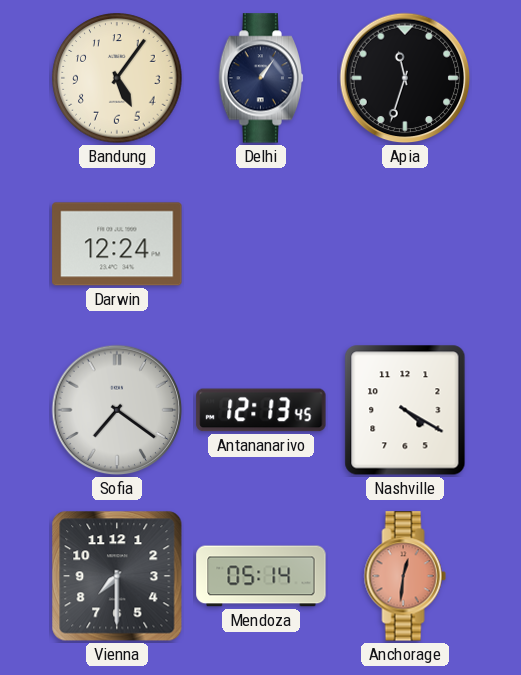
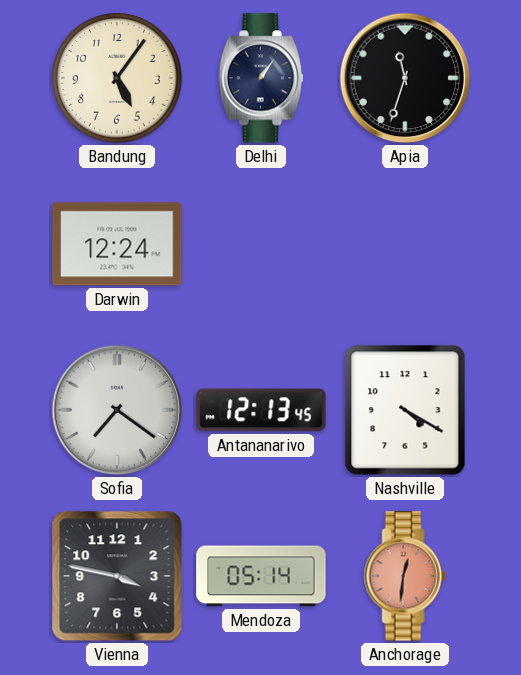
Vienna: 7:30 -> 3:47 (117, 576)
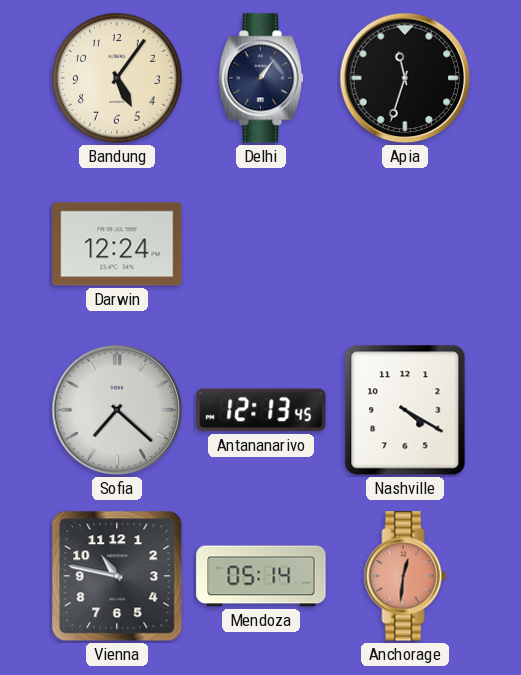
Sofia: 7:21 -> 7:22 (117, 410)
Vienna: 3:47 -> 10:47 (117, 576)
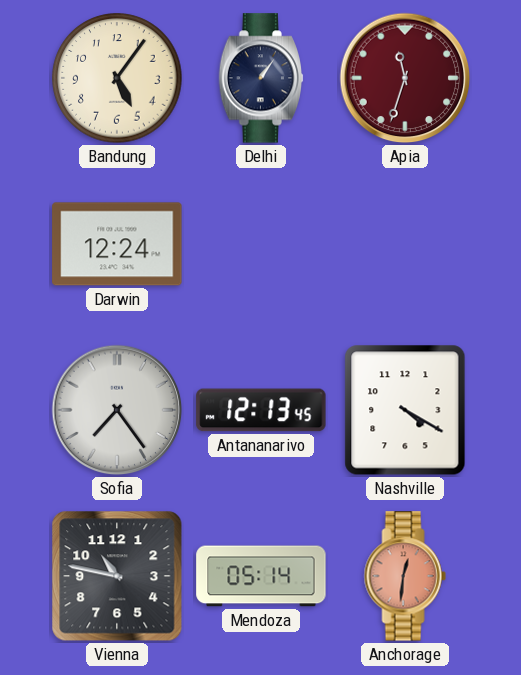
Apia dial: black -> burgundy (405, 78)
Sofia: 7:22 -> 7:24 (117, 410)
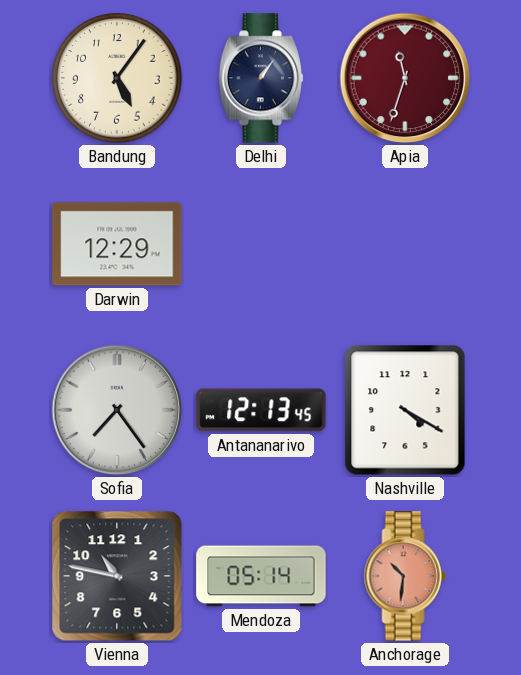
Darwin: 12:24 -> 12:29 (117, 244)
Anchorage: 12:31 -> 10:31 (405, 576)
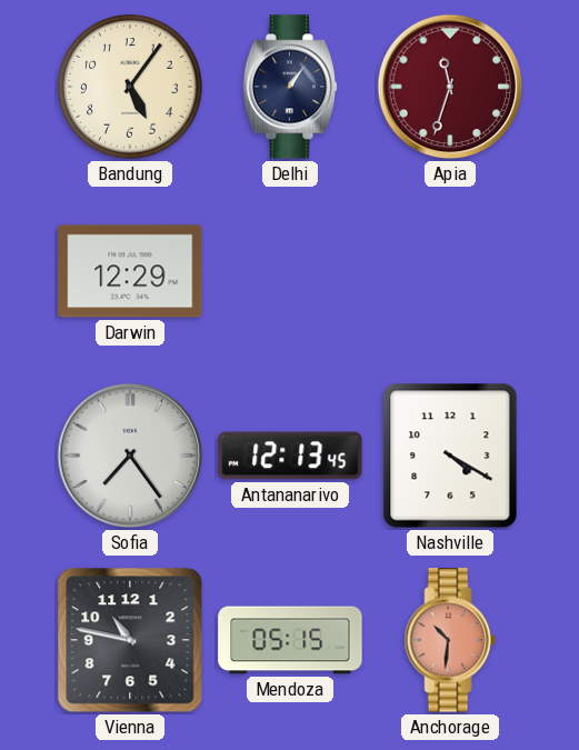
Mendoza: 05:14 -> 05:15 (290, 640)
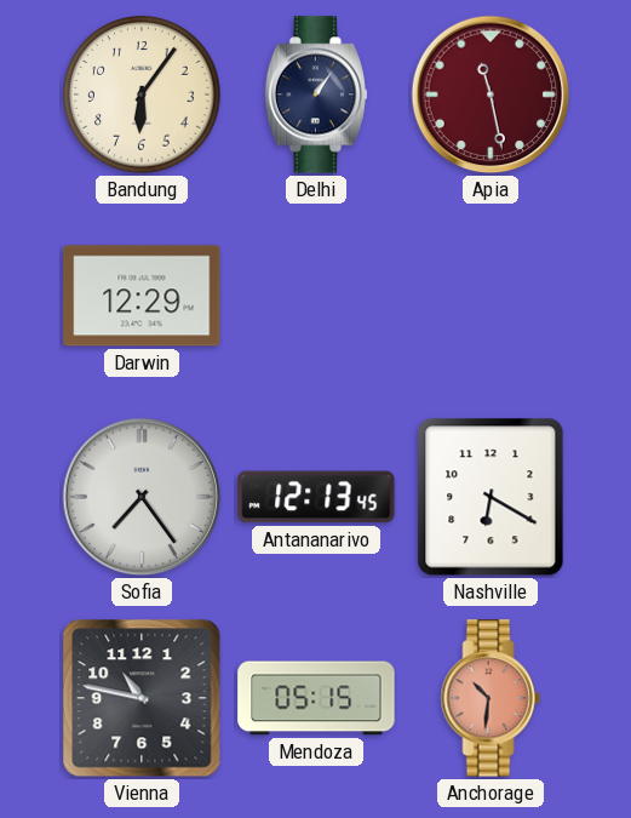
Bandung: 5:06 -> 6:06 (142, 95)
Apia: 11:33 -> 11:28 (491, 95)
Nashville: 4:20 -> 6:20 (491, 497)
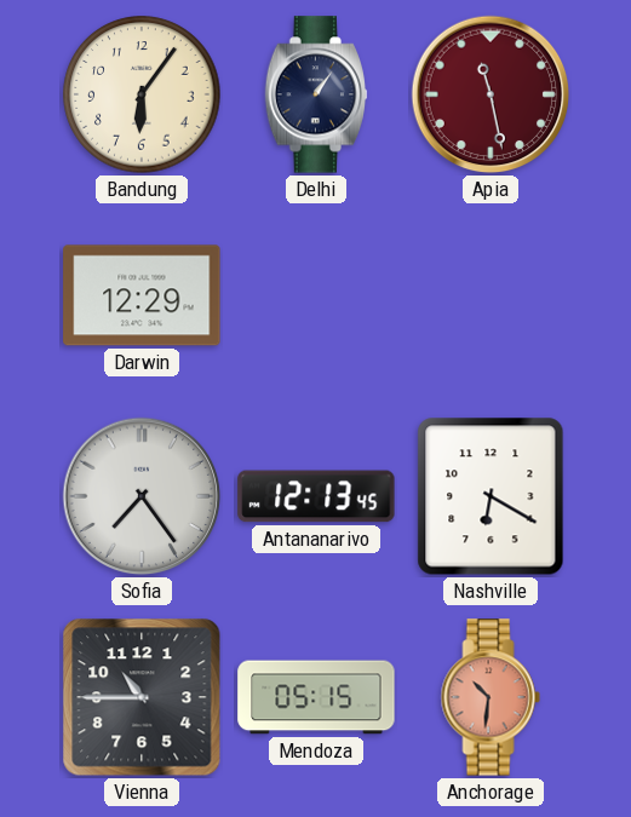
Vienna: 10:47 -> 10:45 (142, 697)
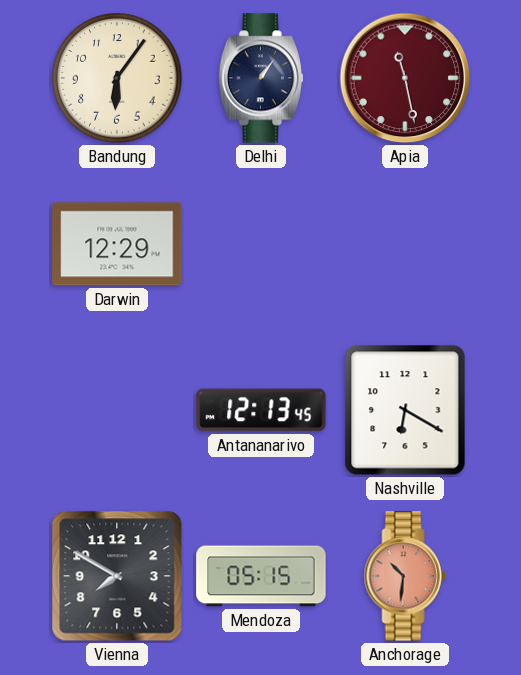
Sofia: 7:24 -> none (142, 496)
Vienna: 10:45 -> 7:50 (117, 576)
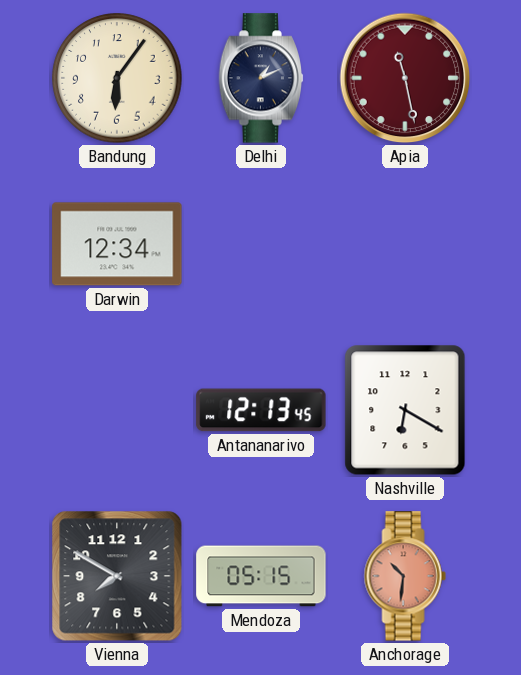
Delhi: 1:06 -> 1:11 (261, 78)
Darwin: 12:29 -> 12:34 (117, 244)
